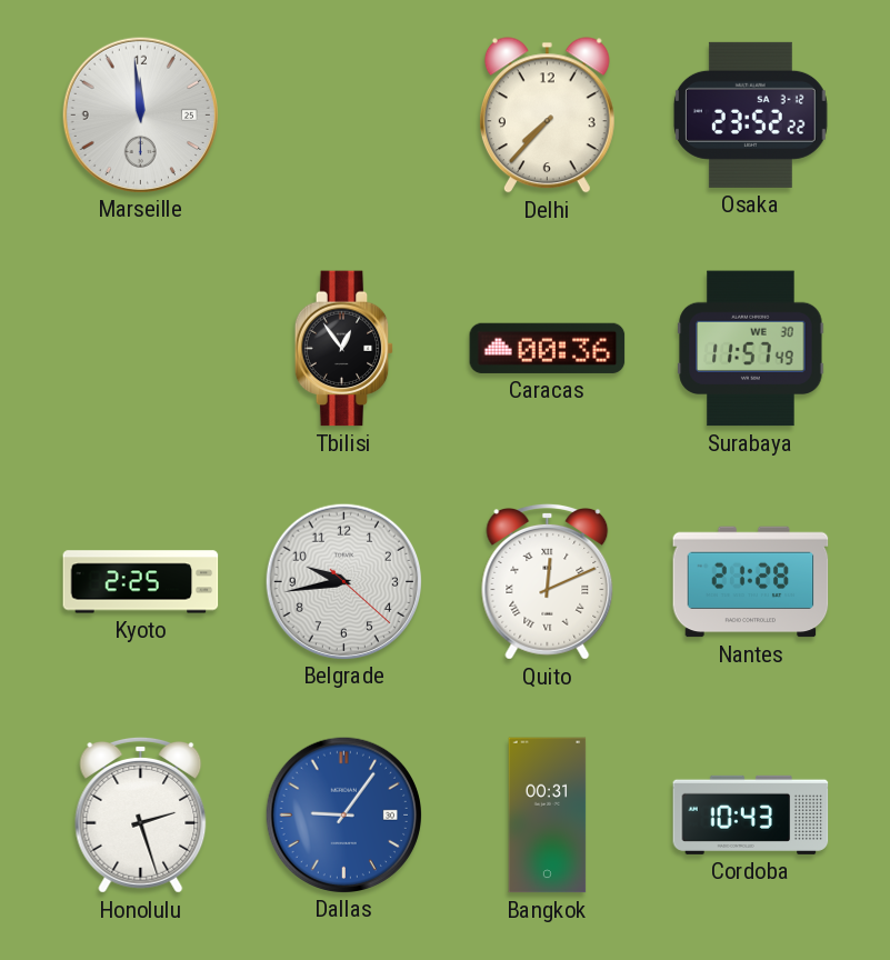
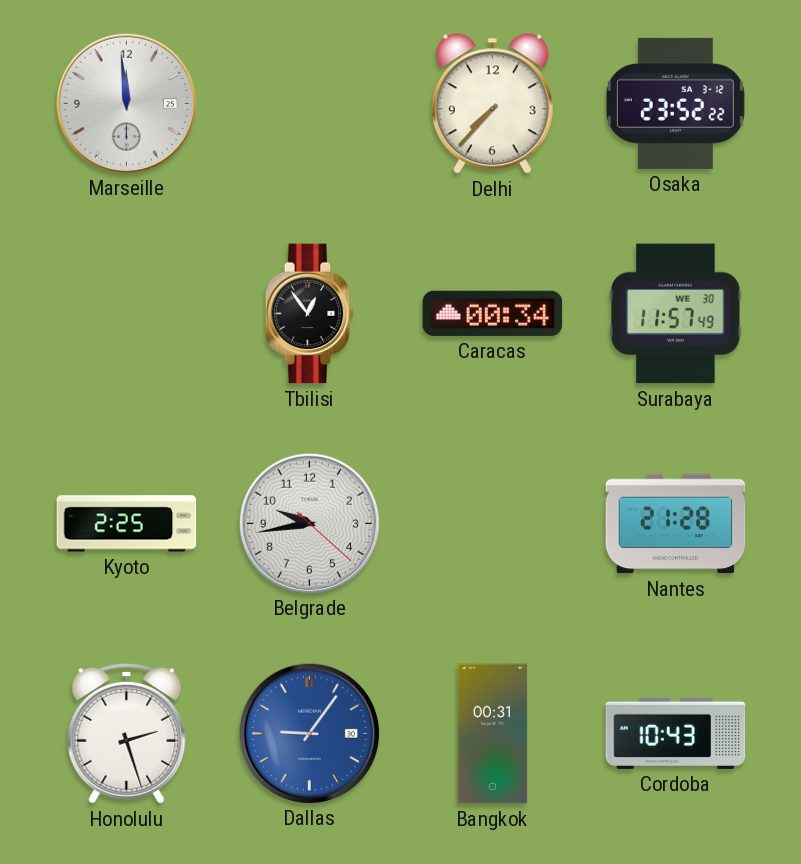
Caracas: 00:36 -> 00:34 (493, 313)
Quito: 12:11 -> none (548, 582)
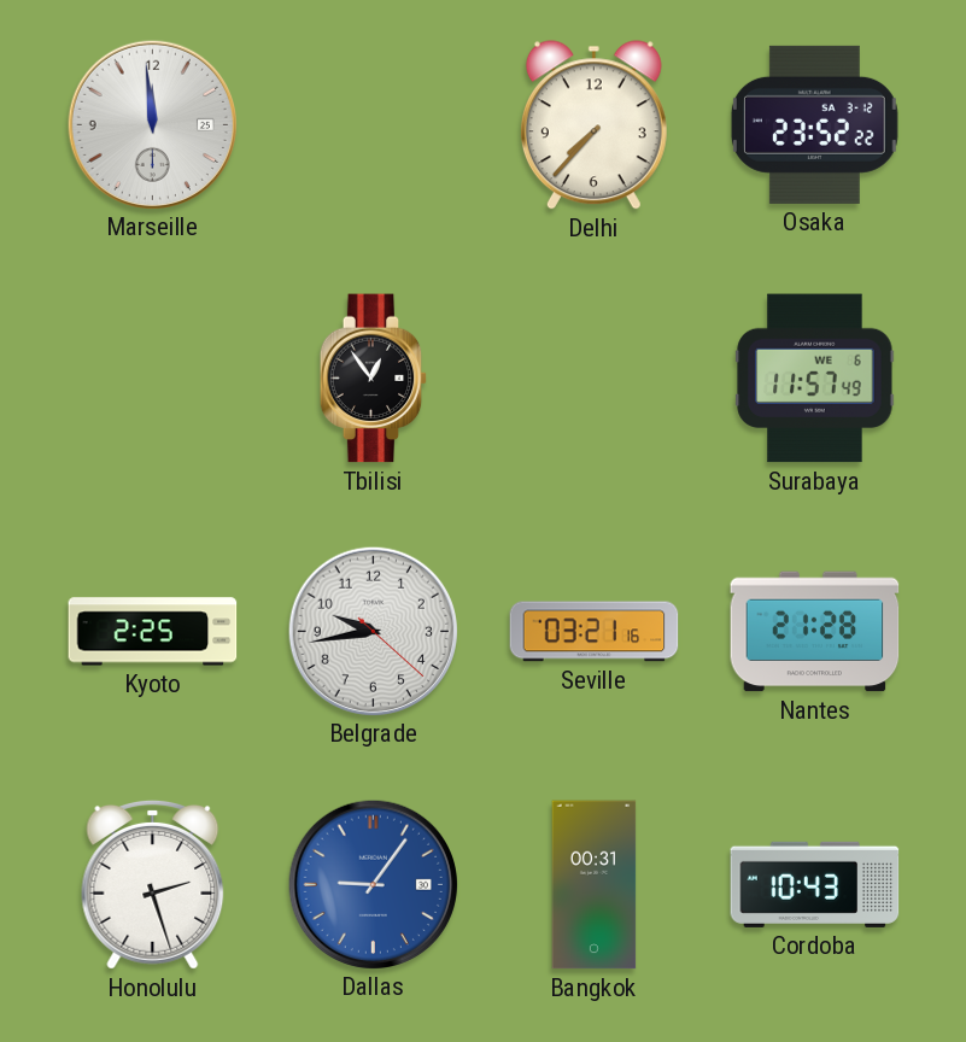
Caracas: 00:34 -> none (493, 313)
Surabaya date: WE 30 -> WE 6 (815, 379)
Seville: none -> 03:21 (595, 632)
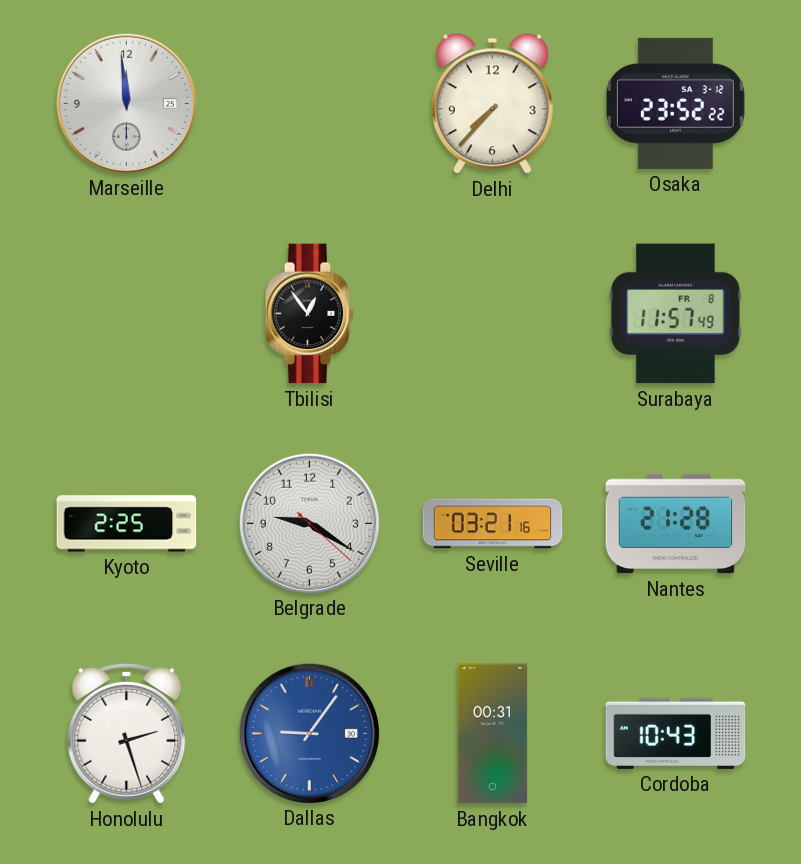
Surabaya date: WE 6 -> FR 8 (676, 314)
Belgrade: 9:43 -> 9:20 (309, 523)
